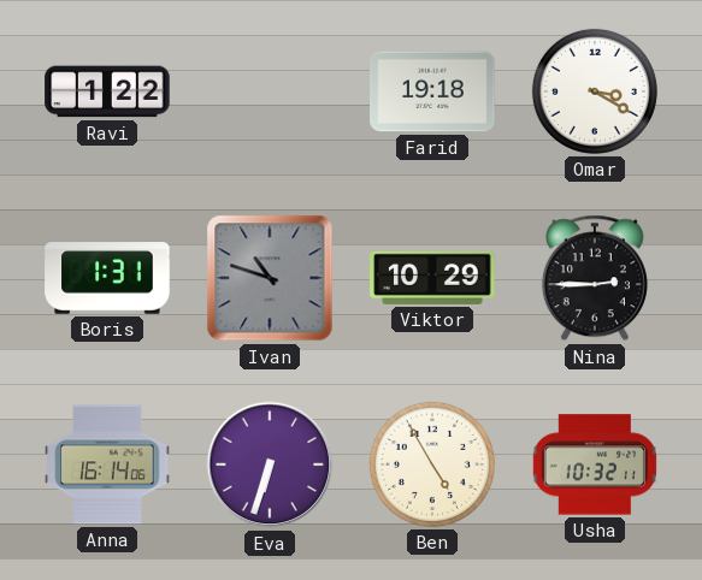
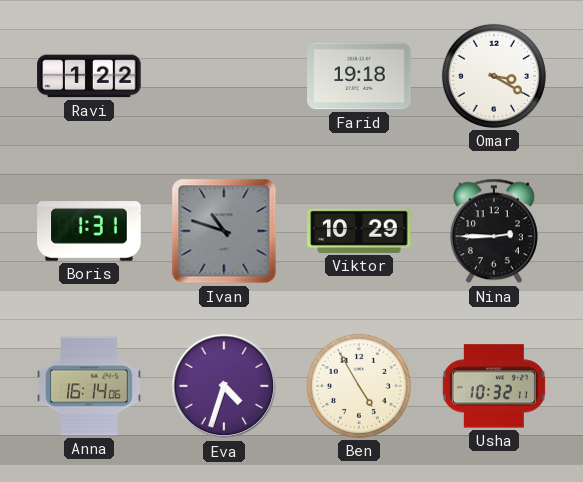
Eva: 6:33 -> 4:33 (224, 386)
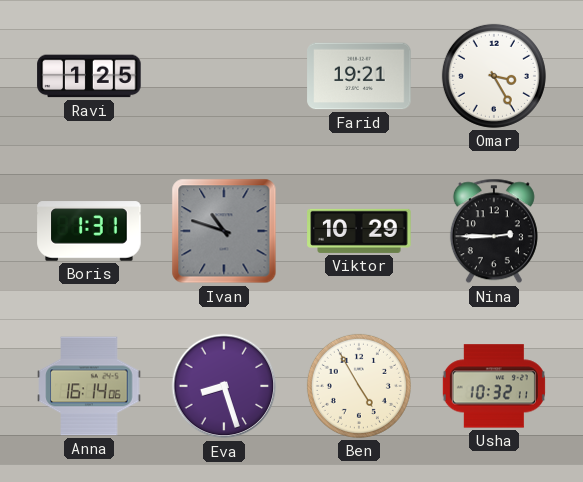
Ravi: 1:22 -> 1:25 (89, 76)
Farid: 19:18 -> 19:21 (359, 76)
Omar: 3:20 -> 3:25 (494, 76)
Eva: 4:33 -> 8:27 (224, 386)
